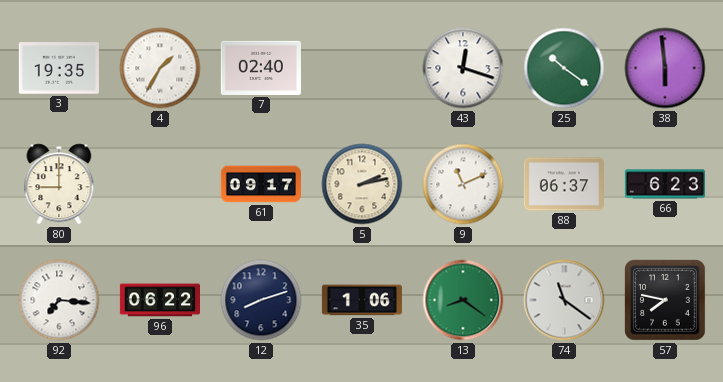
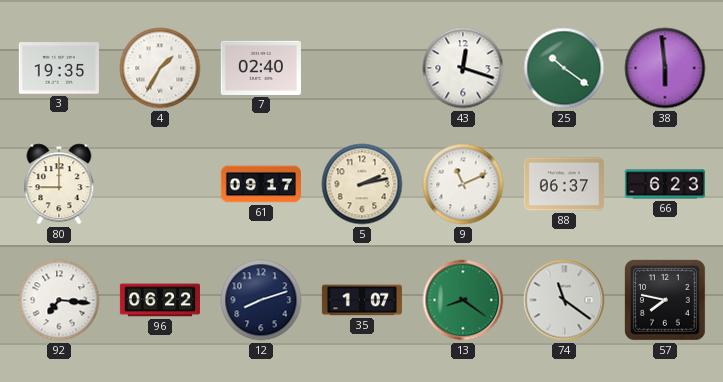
35: 1:06 -> 1:07 (362, 300)
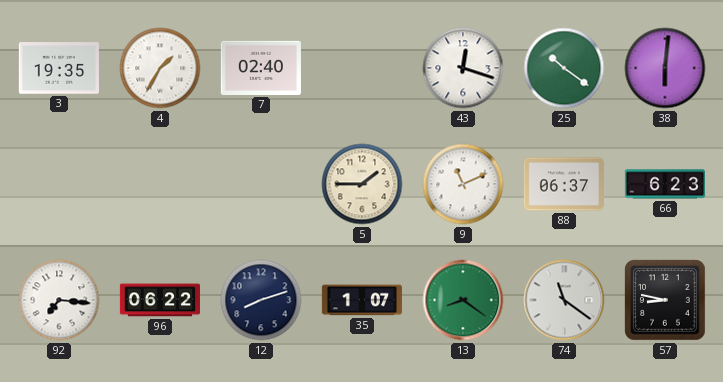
38: 5:59 -> 6:01 (665, 68)
80: 9:00 -> none (59, 184)
61: 09:17 -> none (261, 184)
5: 2:13 -> 1:45 (362, 184)
57: 7:47 -> 8:47 (666, 301)
